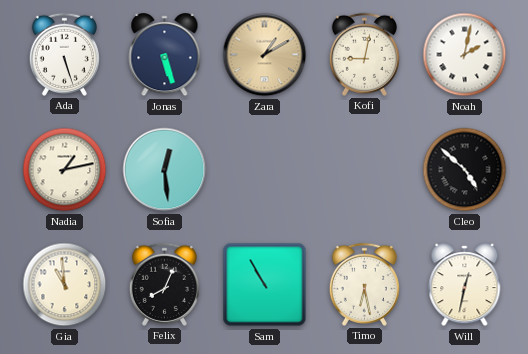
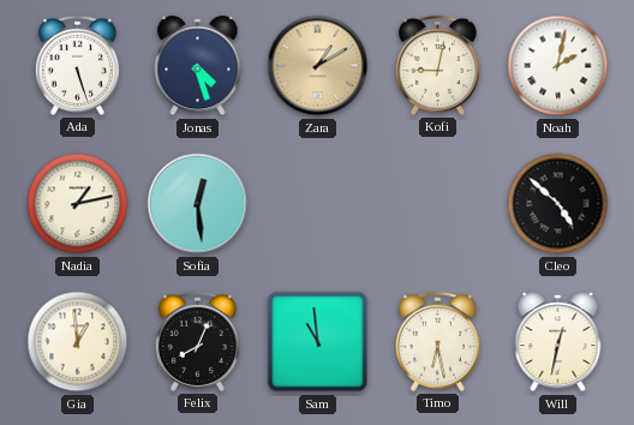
Jonas: 5:27 -> 4:27 (198, 66)
Gia: 10:59 -> 12:59 (78, 342)
Sam: 10:55 -> 10:59 (318, 342)
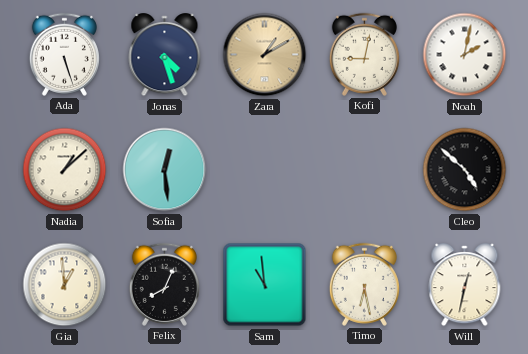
Nadia: 1:13 -> 1:08 (65, 170)
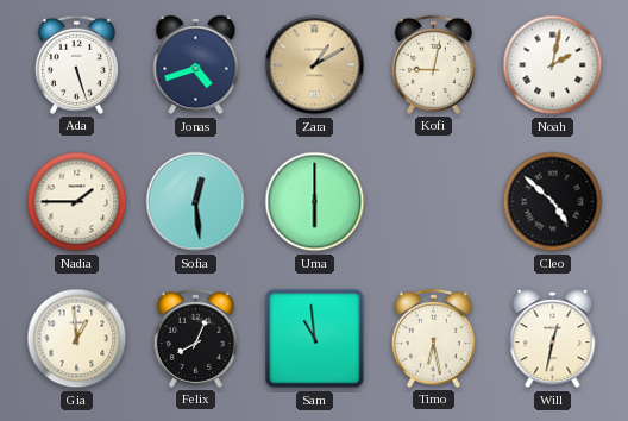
Jonas: 4:27 -> 4:42 (196, 65)
Nadia: 1:08 -> 1:45 (77, 202)
Uma: none -> 6:00 (315, 202)
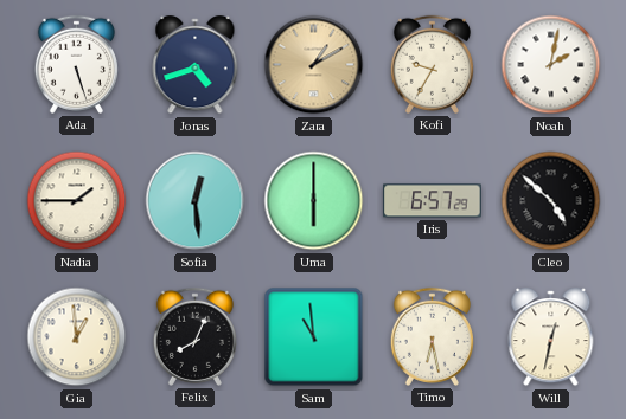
Kofi: 9:02 -> 9:35 (432, 64)
Iris: none -> 6:57 (433, 201)
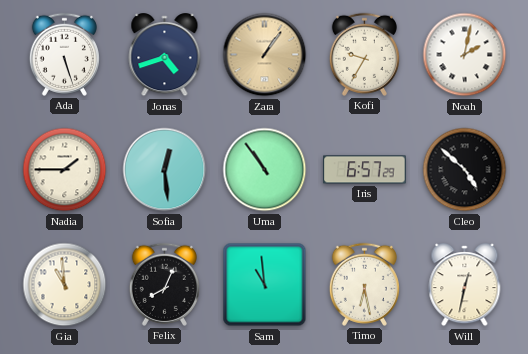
Zara: 1:10 -> 1:06 (265, 55)
Uma: 6:00 -> 10:54 (265, 170)
Gia: 12:59 -> 10:59 (65, 285)
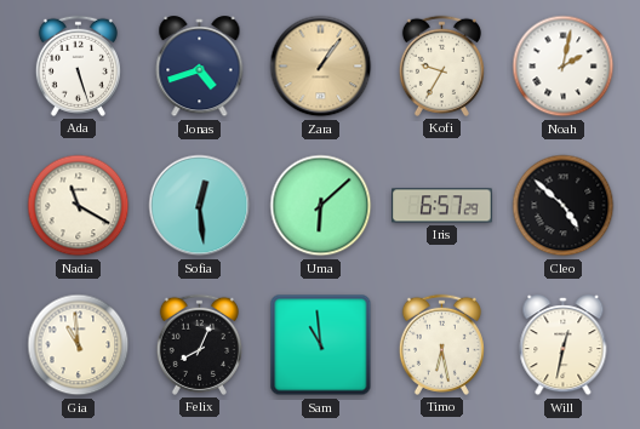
Nadia: 1:45 -> 11:20 (79, 206)
Uma: 10:54 -> 6:08 (321, 206)
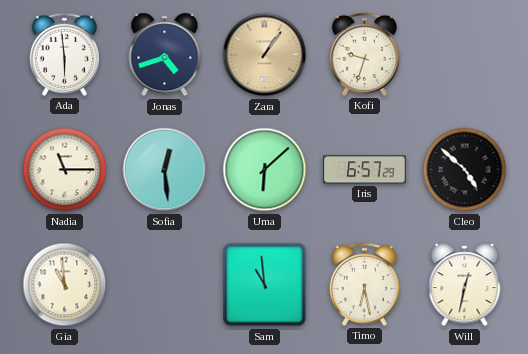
Ada: 5:27 -> 5:59 (64, 54)
Kofi: 9:35 -> 9:33 (364, 54)
Noah: 2:02 -> none (564, 67)
Nadia: 11:20 -> 11:15 (65, 170)
Felix: 8:04 -> none (199, 344)
